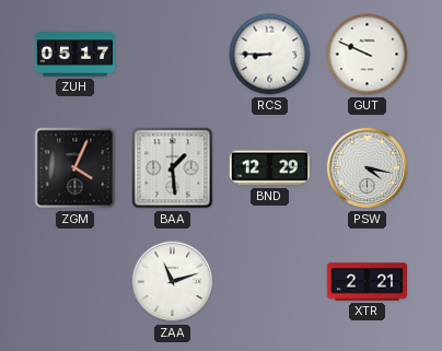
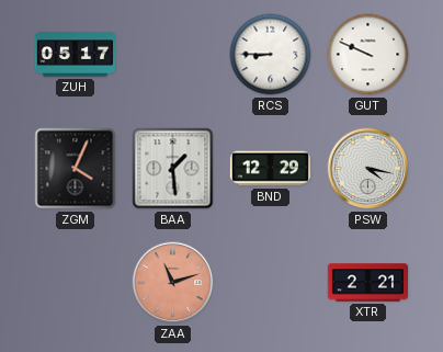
ZAA dial: white -> salmon (173, 283)
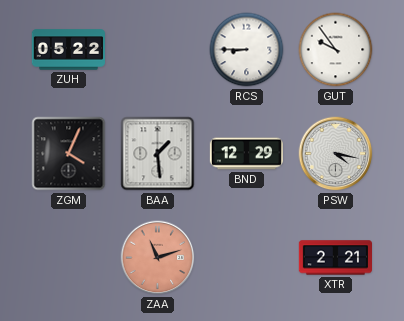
ZUH: 05:17 -> 05:22 (68, 50)
GUT: 9:49 -> 9:54 (336, 50)
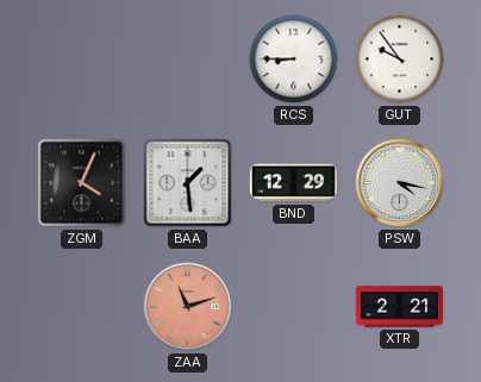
ZUH: 05:22 -> none (68, 50)
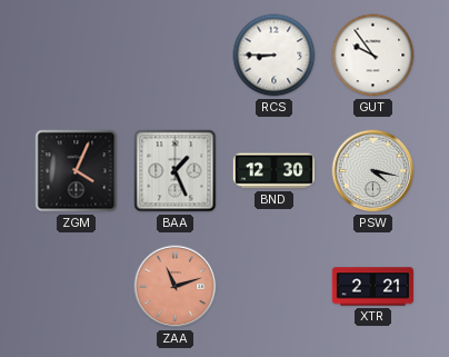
BAA: 1:29 -> 1:26 (176, 171)
BND: 12:29 -> 12:30 (273, 171)
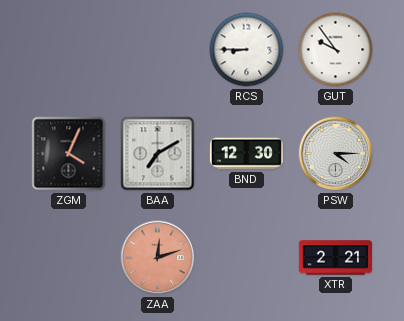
BAA: 1:26 -> 7:10 (158, 154)
PSW: 4:17 -> 4:15 (336, 154)
ZAA: 11:12 -> 12:12 (158, 258)
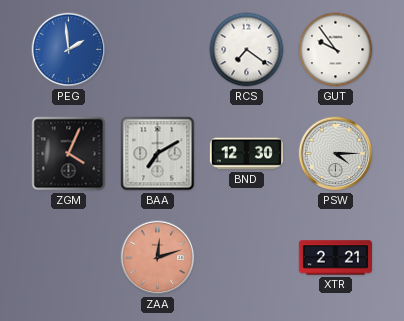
PEG: none -> 1:59 (69, 50)
RCS: 8:45 -> 7:21 (247, 50)
